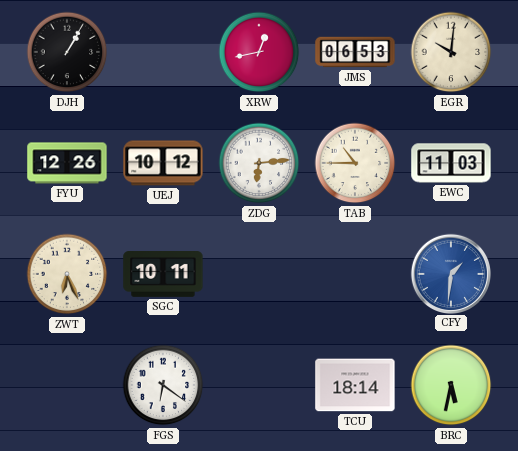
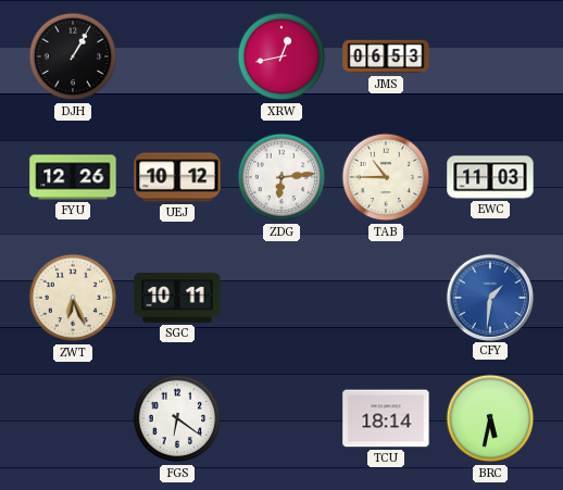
EGR: 10:01 -> none (451, 52)
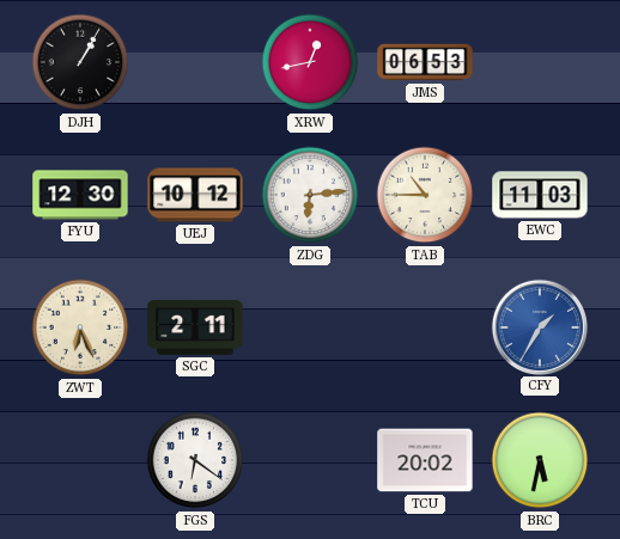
FYU: 12:26 -> 12:30 (80, 195)
SGC: 10:11 -> 2:11 (195, 329)
CFY: 1:31 -> 1:35 (539, 326)
TCU: 18:14 -> 20:02 (425, 460)
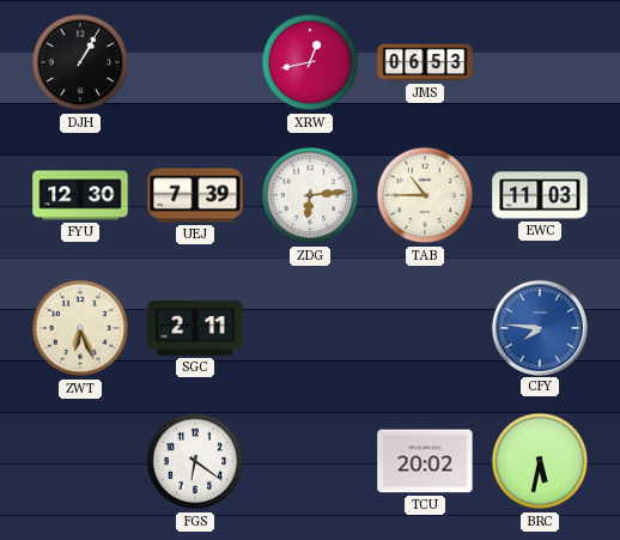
UEJ: 10:12 -> 7:39 (195, 195)
CFY: 1:35 -> 7:46 (539, 327)
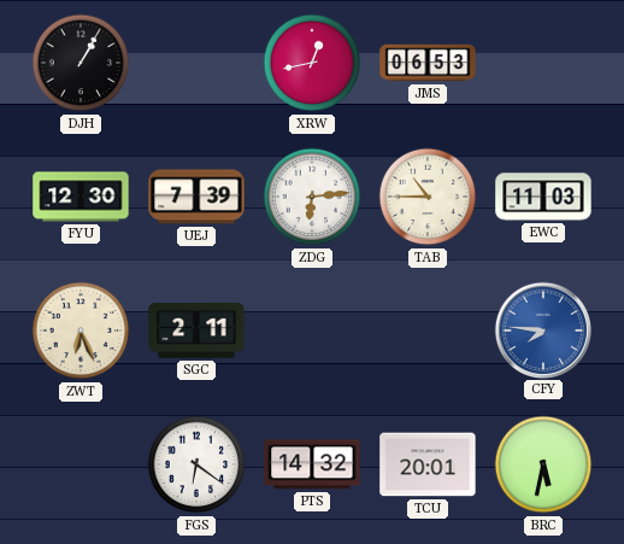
PTS: none -> 14:32 (312, 464)
TCU: 20:02 -> 20:01 (428, 464)
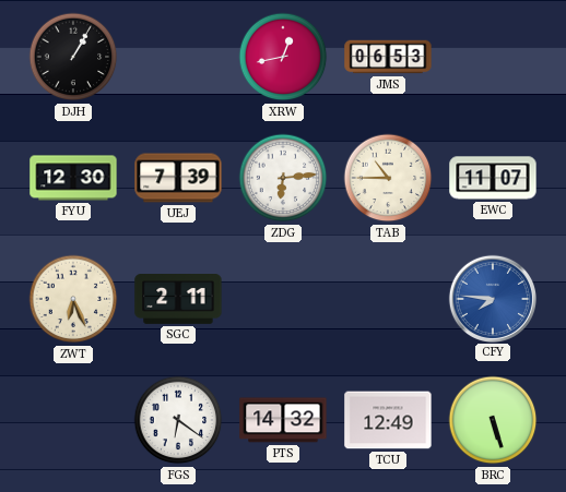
EWC: 11:03 -> 11:07 (493, 178)
TCU: 20:01 -> 12:49 (388, 420)
BRC: 5:32 -> 5:27 (493, 420)
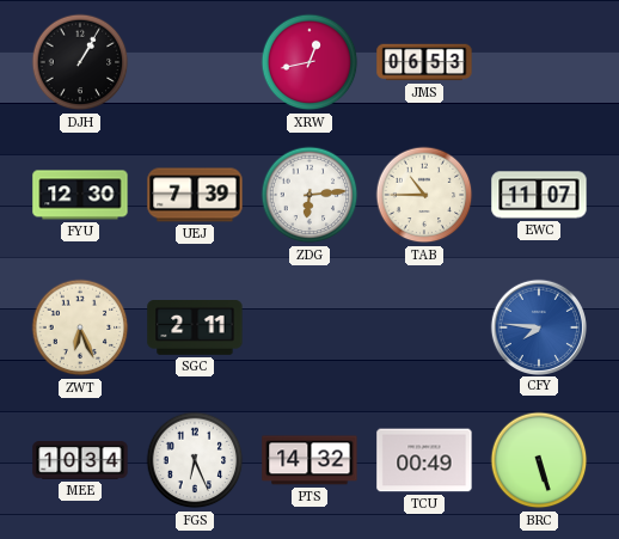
MEE: none -> 10:34 (80, 460)
FGS: 6:21 -> 6:26 (195, 460)
TCU: 12:49 -> 00:49 (424, 460)
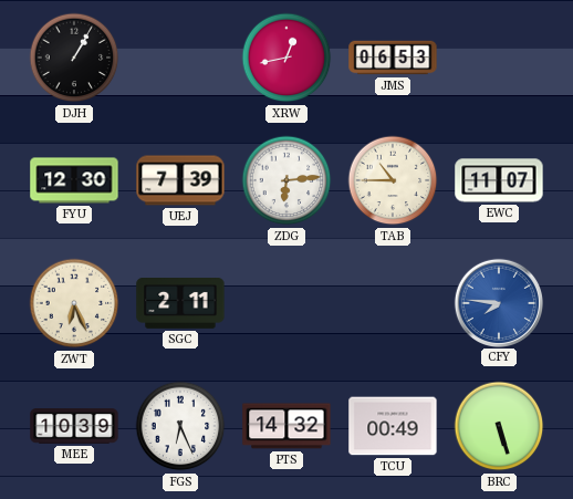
MEE: 10:34 -> 10:39 (74, 426)
